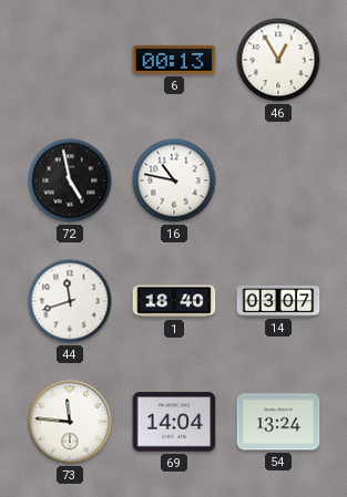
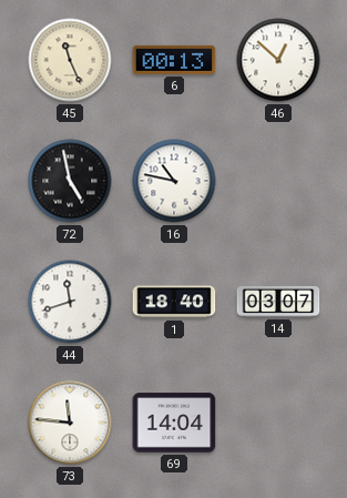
45: none -> 11:26 (70, 60)
46: 12:55 -> 12:52 (278, 60)
54: 13:24 -> none (278, 422)
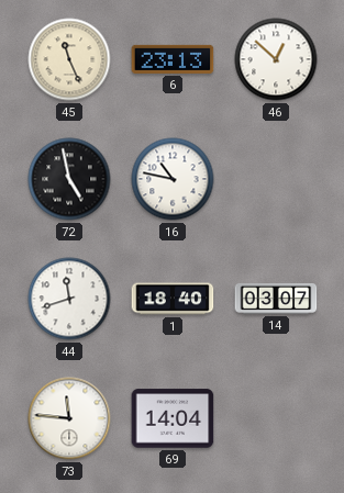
6: 00:13 -> 23:13 (173, 59)
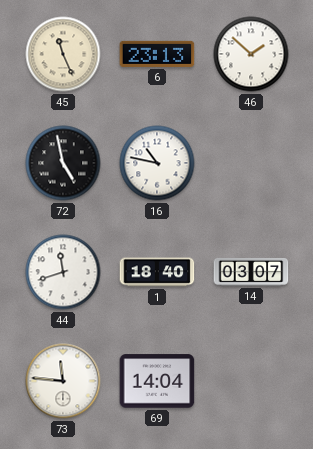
46: 12:52 -> 1:52 (251, 54)
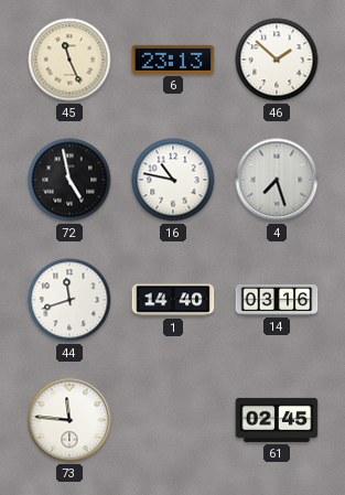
4: none -> 7:27 (277, 180)
1: 18:40 -> 14:40 (173, 300)
14: 03:07 -> 03:16 (277, 300)
69: 14:04 -> none (157, 381)
61: none -> 02:45 (277, 420)
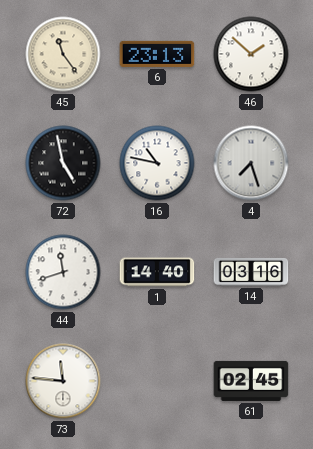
45: 11:26 -> 11:24 (63, 54)
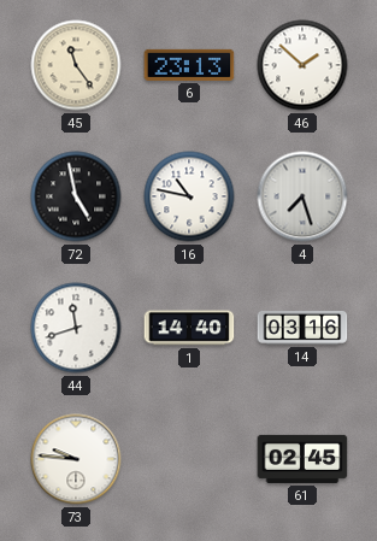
73: 11:46 -> 9:46 (76, 459)
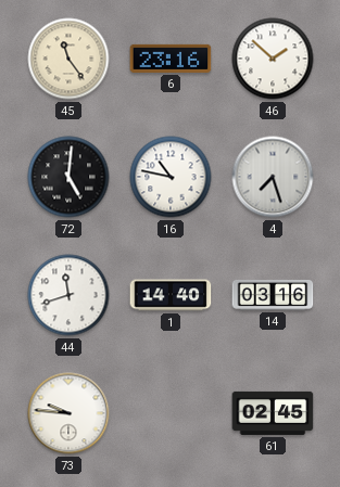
6: 23:13 -> 23:16 (171, 59)
72: 4:58 -> 5:01 (68, 177)
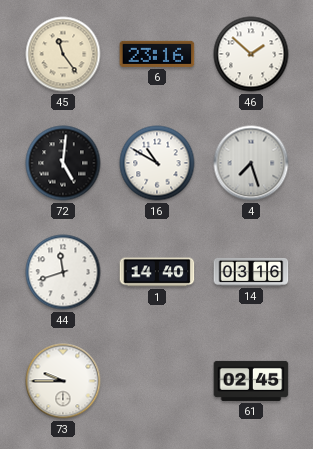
16: 10:47 -> 10:50 (157, 163)
73: 9:46 -> 9:45 (63, 381)
